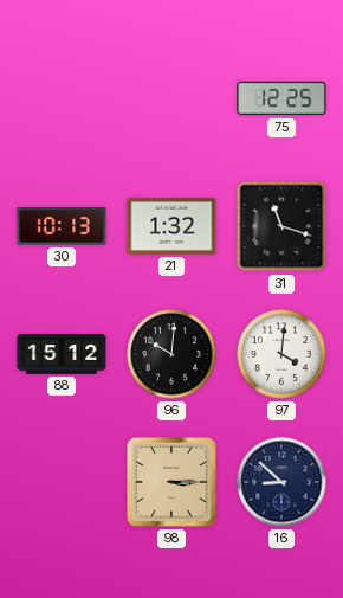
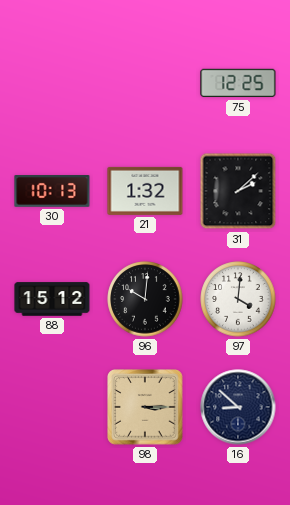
31: 11:18 -> 2:08 (238, 191)
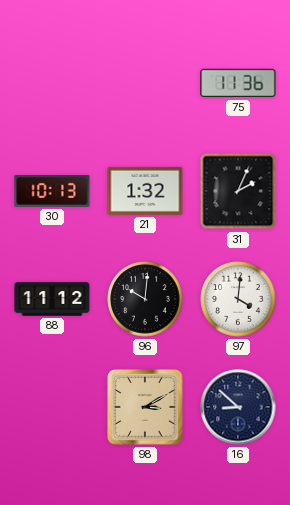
75: 12:25 -> 11:36 (238, 83)
31: 2:08 -> 2:04 (238, 191)
88: 15:12 -> 11:12 (52, 299)
98: 3:15 -> 3:10 (145, 407)
